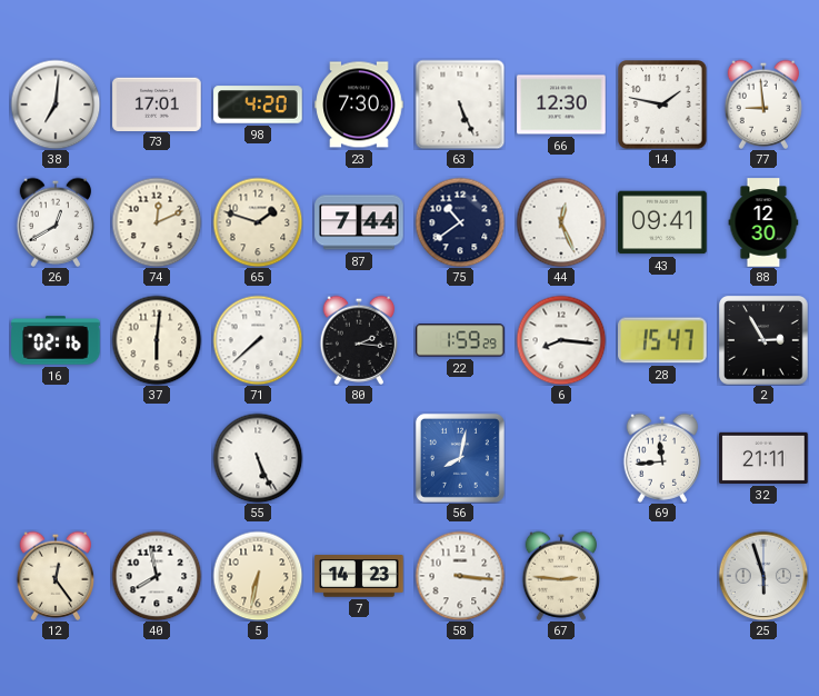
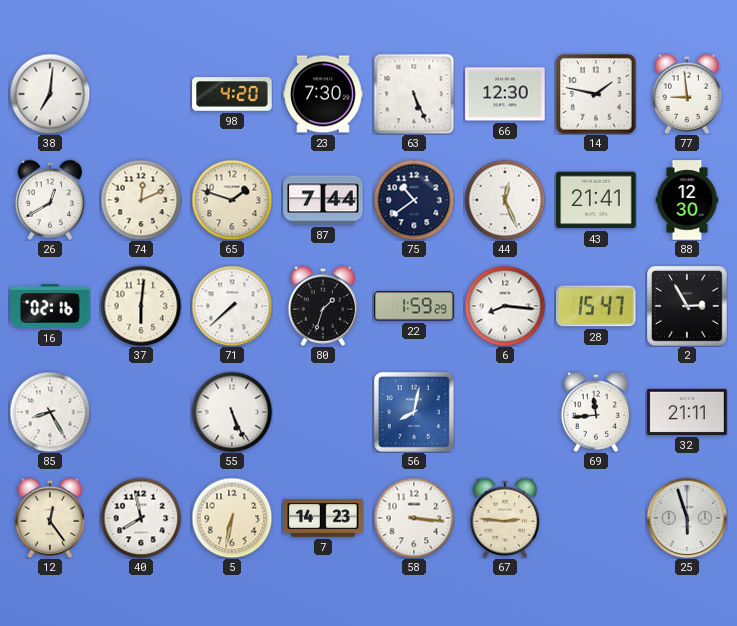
73: 17:01 -> none (157, 103)
43: 09:41 -> 21:41 (596, 200)
80: 2:16 -> 1:33 (322, 306)
85: none -> 8:25 (50, 412)
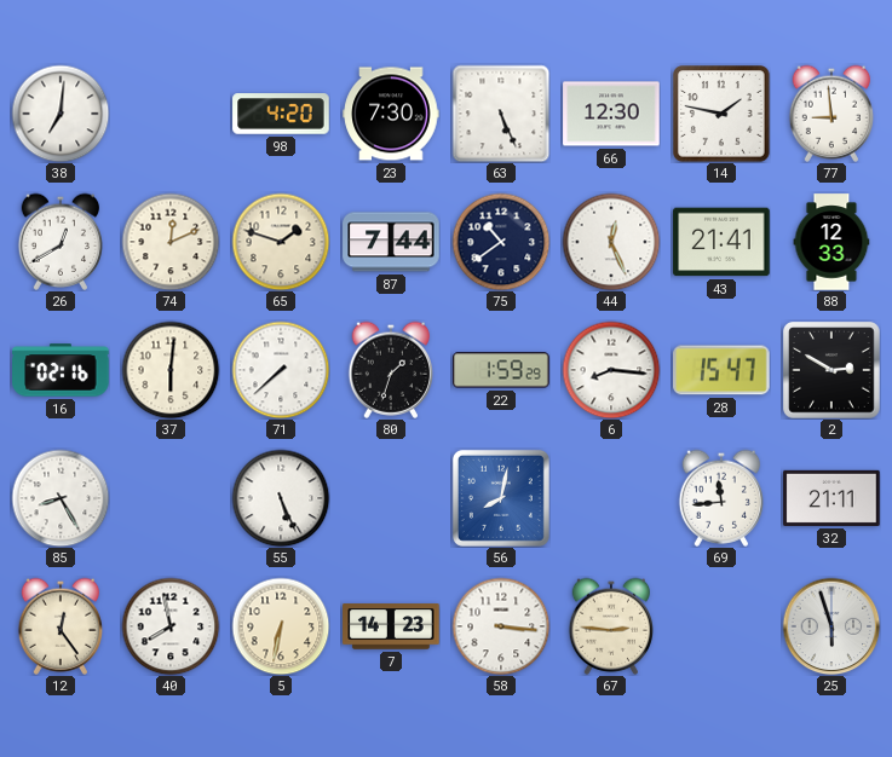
88: 12:30 -> 12:33 (831, 242)
2: 2:55 -> 2:50 (831, 370)
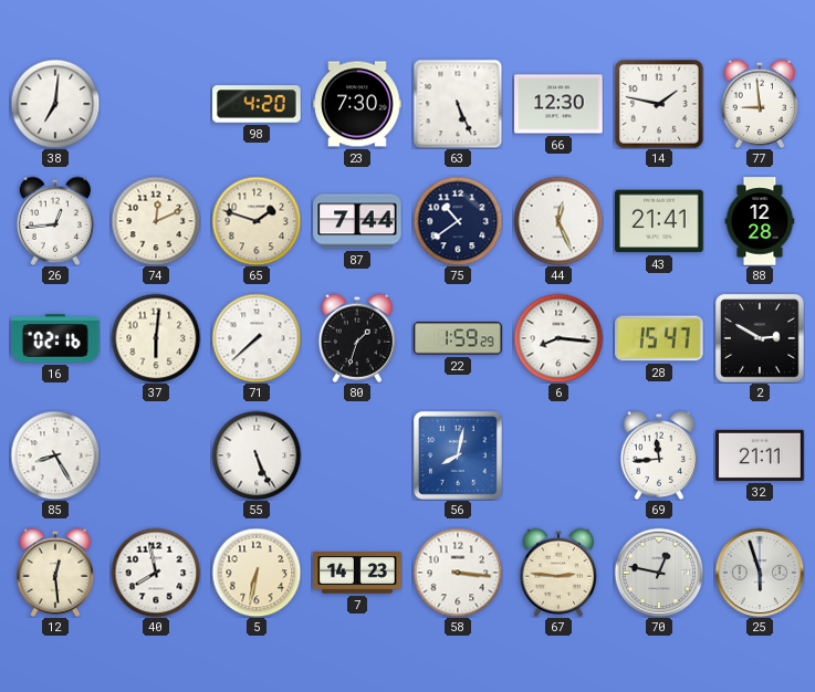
26: 12:40 -> 12:44 (54, 221)
88: 12:33 -> 12:28 (760, 221)
12: 12:24 -> 12:29 (54, 573)
70: none -> 12:47 (659, 573)
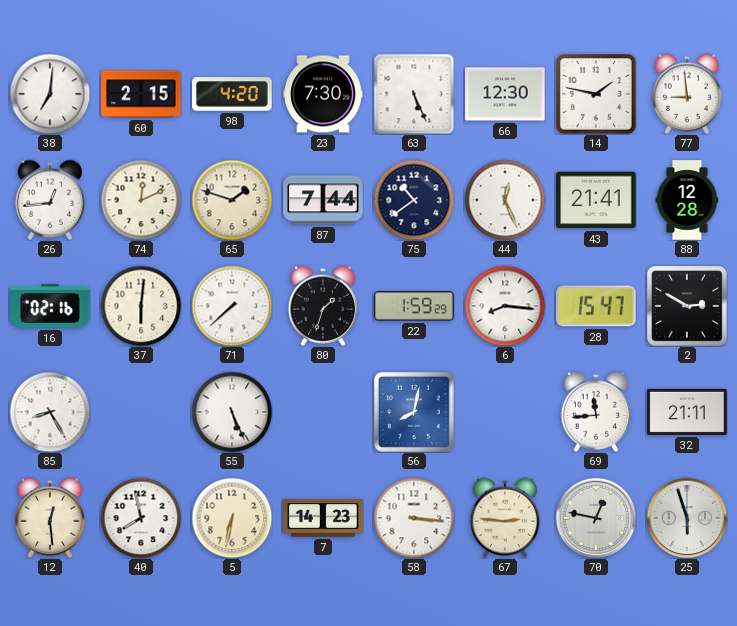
60: none -> 2:15 (141, 94)
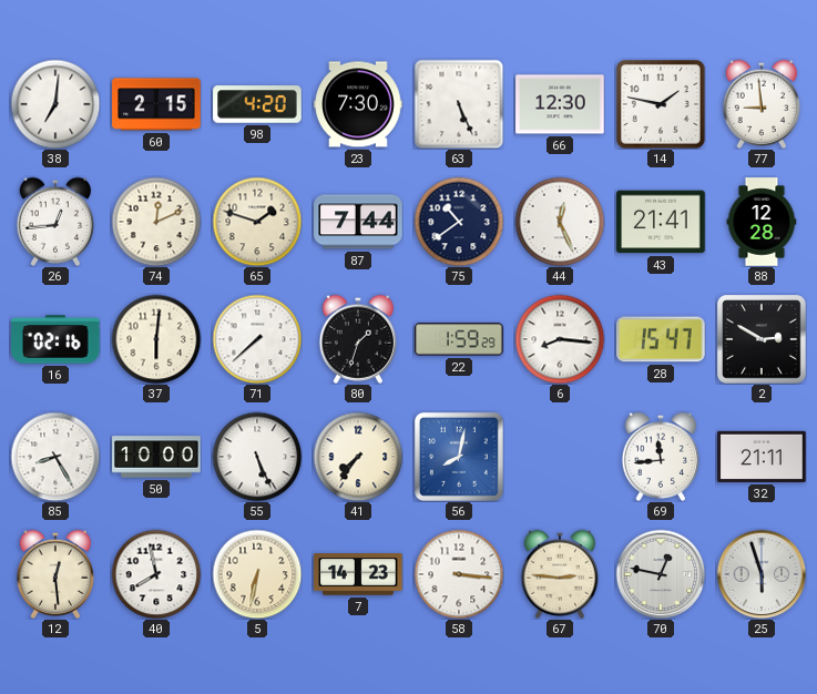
50: none -> 10:00 (156, 457)
41: none -> 7:36 (358, 457)
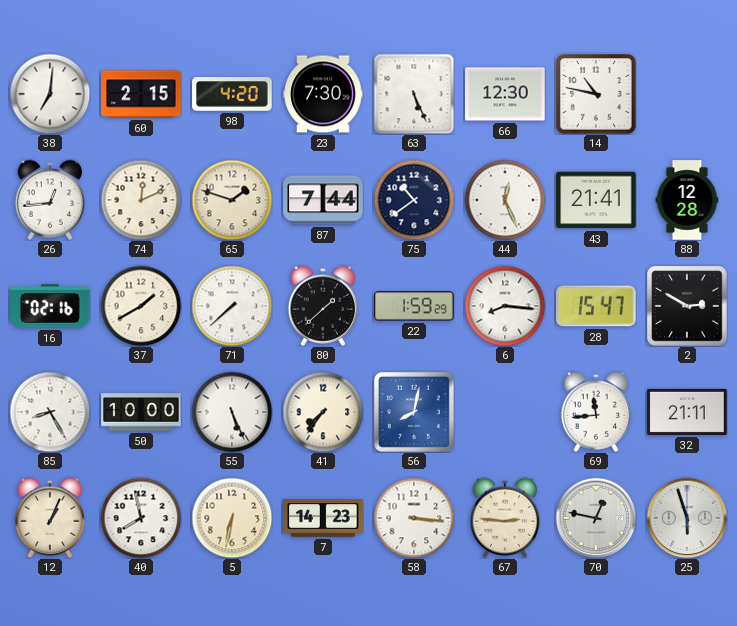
14: 1:47 -> 10:47 (596, 94)
77: 8:59 -> none (760, 104)
37: 6:01 -> 1:40 (141, 306)
80: 1:33 -> 1:38 (322, 306)
12: 12:29 -> 1:04 (49, 518)
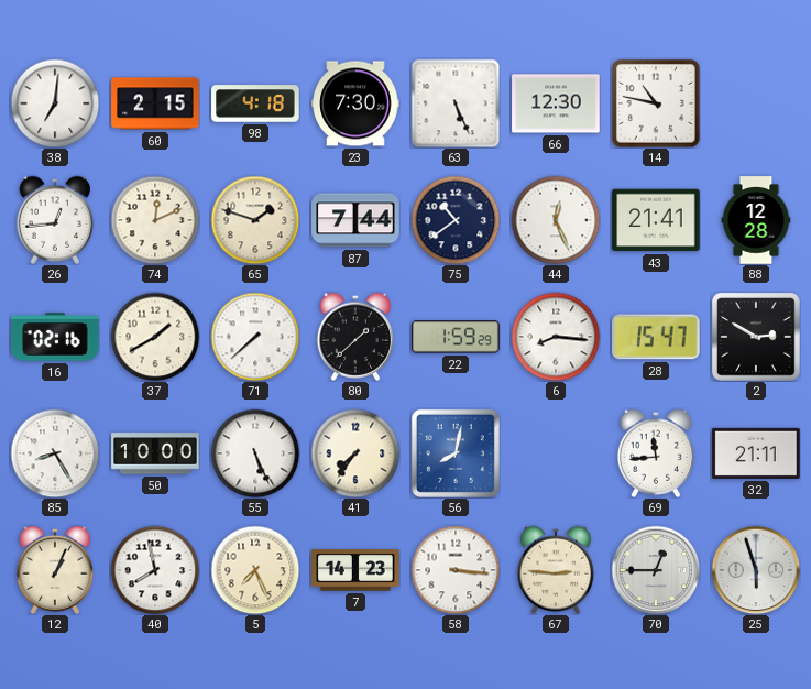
98: 4:20 -> 4:18 (255, 103)
5: 6:32 -> 7:26 (255, 570)
70: 12:47 -> 12:45 (656, 570)
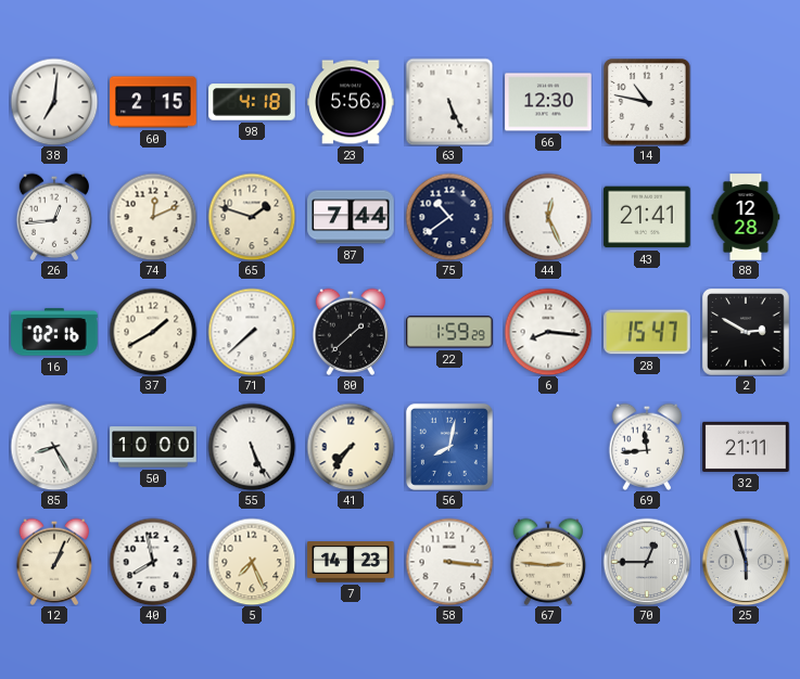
23: 7:30 -> 5:56 (351, 102)
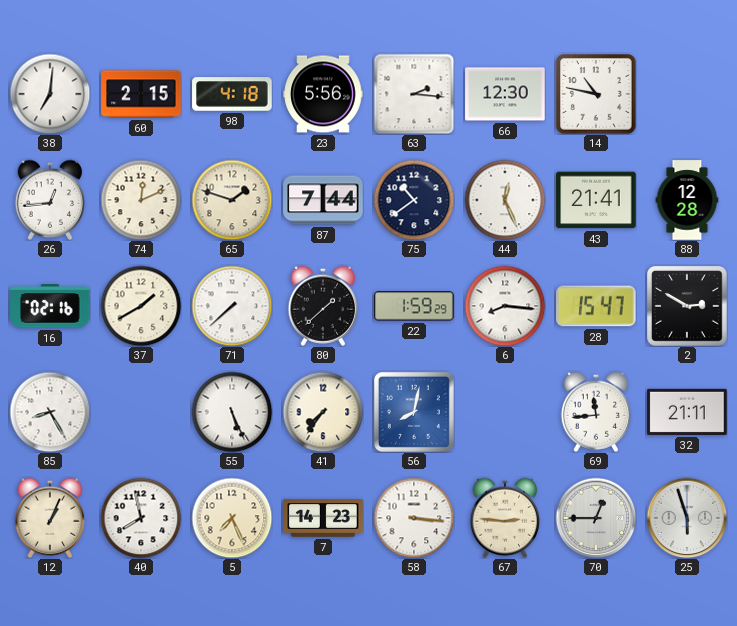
63: 5:26 -> 2:16 (414, 94)
50: 10:00 -> none (153, 447)
